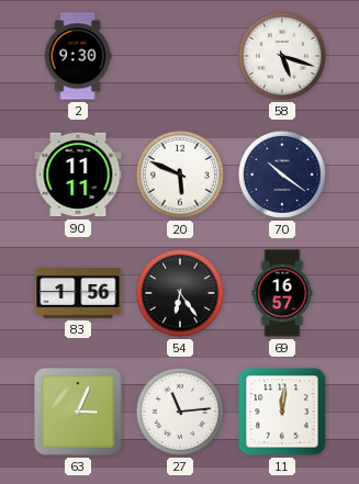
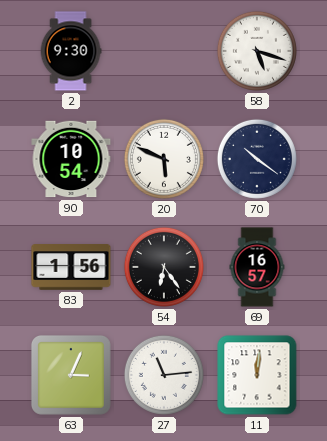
90: 11:11 -> 10:54 (71, 159)
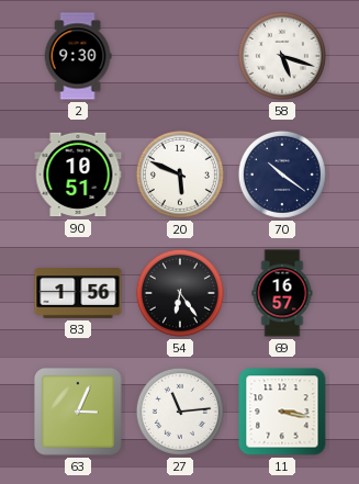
90: 10:54 -> 10:51 (78, 175)
11: 12:01 -> 3:17 (282, 412)
